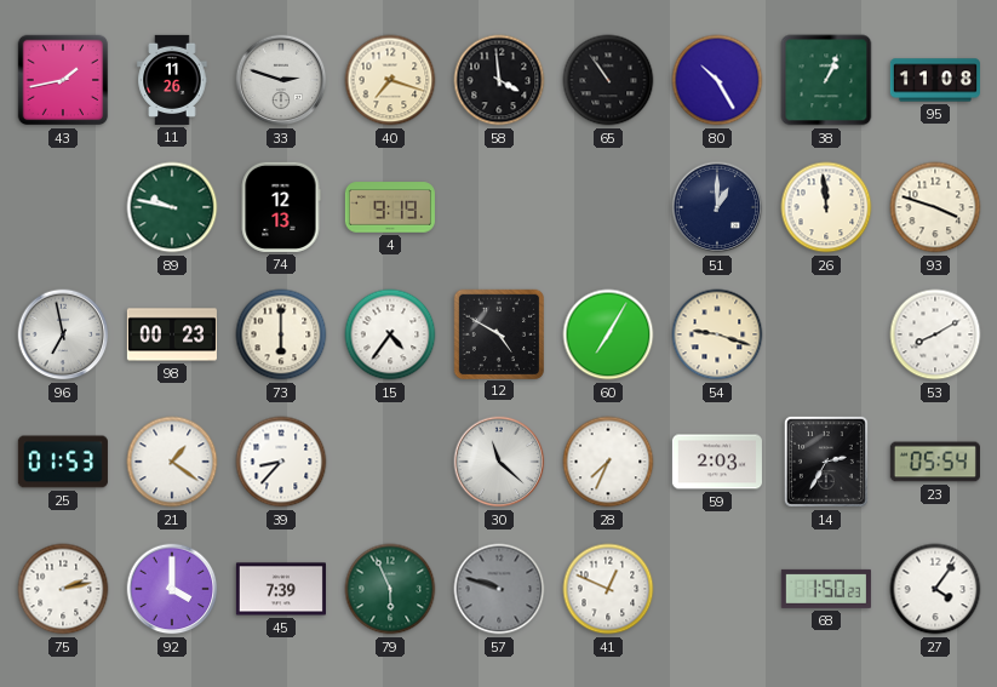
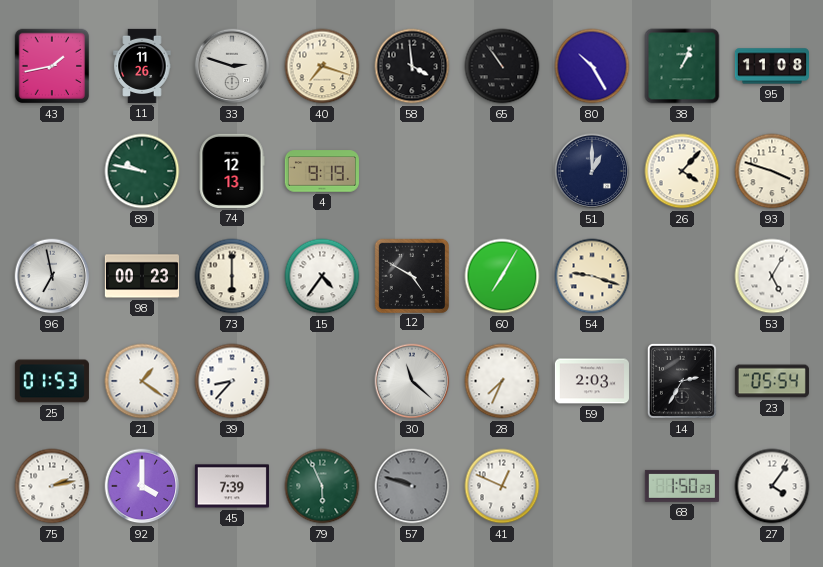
26: 11:59 -> 4:07 (682, 171)
53: 8:10 -> 5:05 (772, 276)
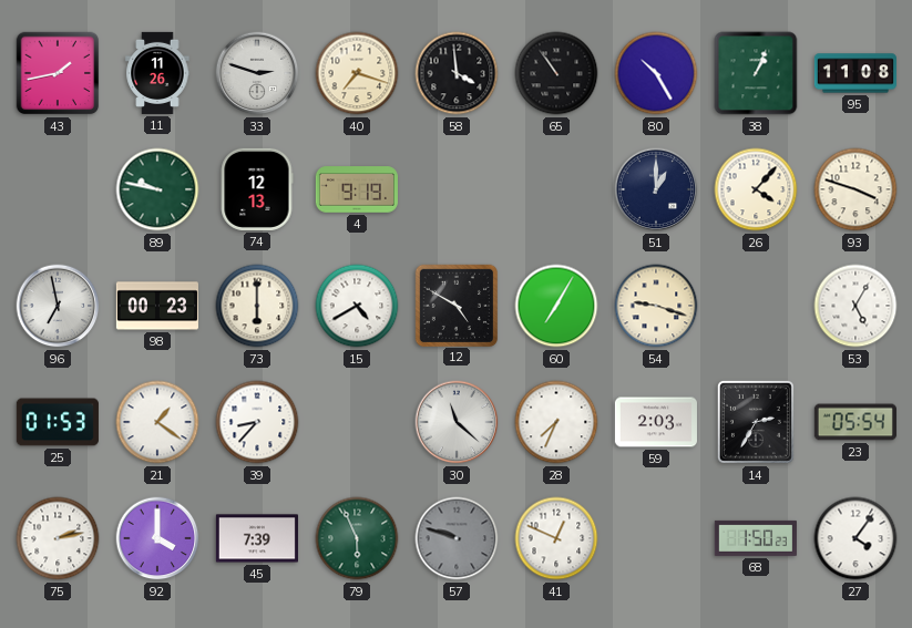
15: 4:36 -> 4:40 (357, 306)
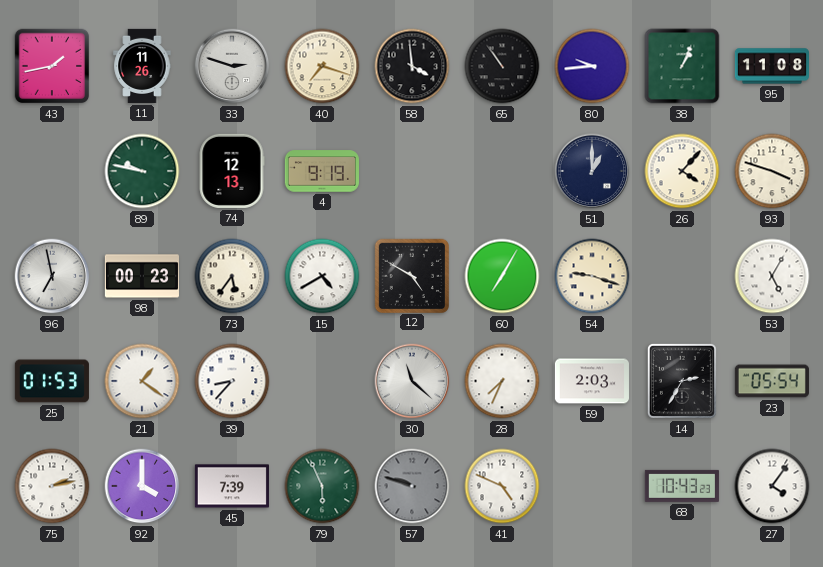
80: 10:25 -> 9:44 (592, 66)
73: 6:00 -> 5:36 (232, 276)
41: 12:49 -> 4:49 (502, 486)
68: 1:50 -> 10:43 (682, 486)
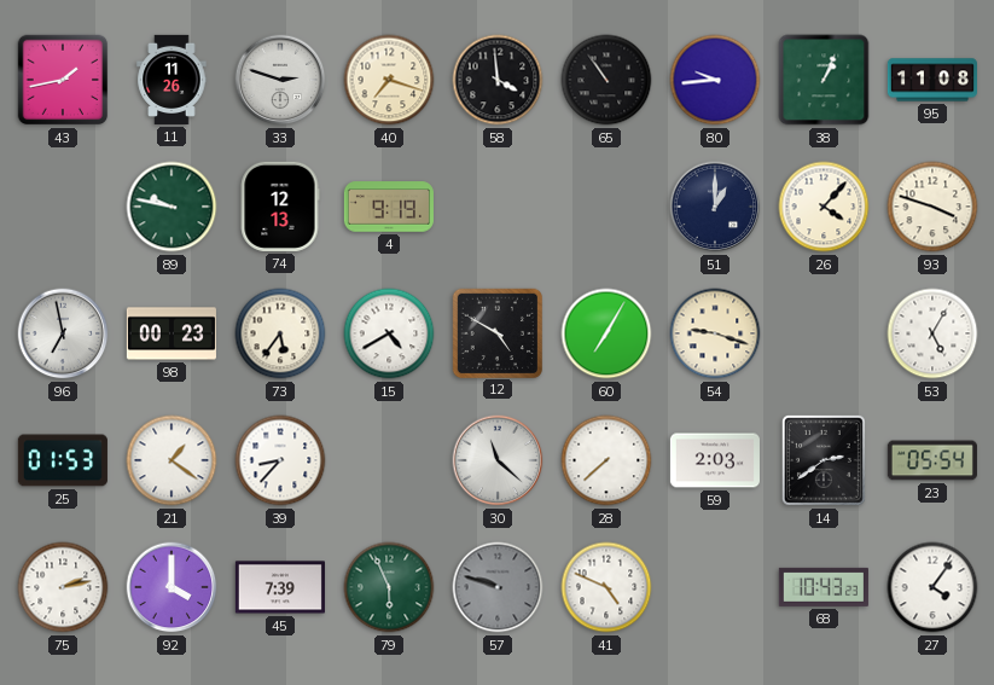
28: 7:34 -> 7:38 (606, 460)
14: 2:35 -> 2:39 (824, 460)
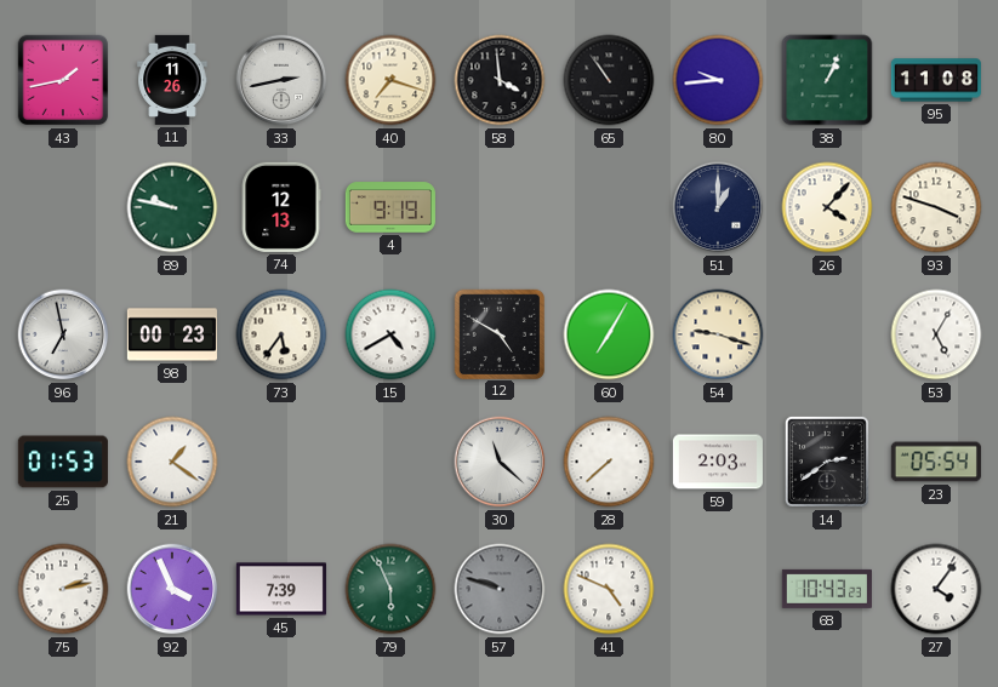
33: 2:48 -> 2:43 (281, 80)
39: 8:37 -> none (280, 460)
92: 4:00 -> 3:56 (172, 589)
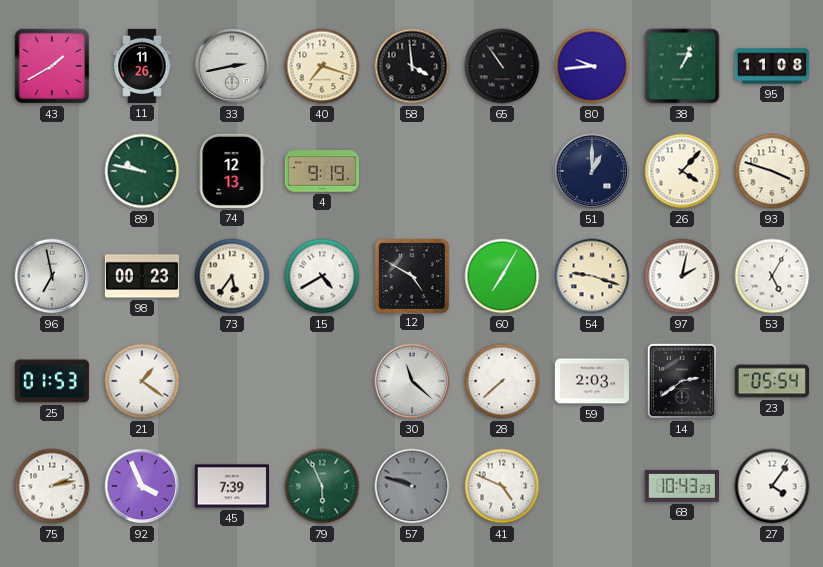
43: 1:43 -> 1:40 (52, 66)
97: none -> 2:02 (682, 276)
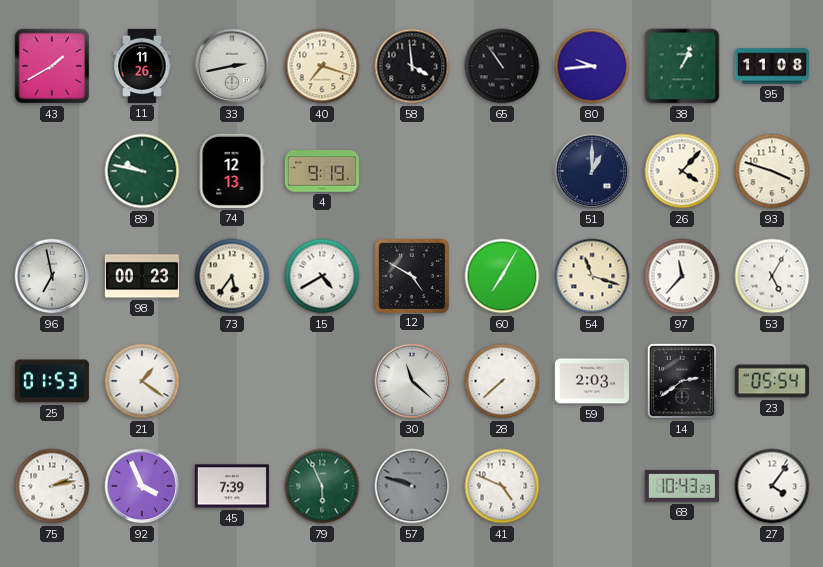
54: 9:18 -> 11:18 (592, 276)
97: 2:02 -> 11:37 (682, 276)
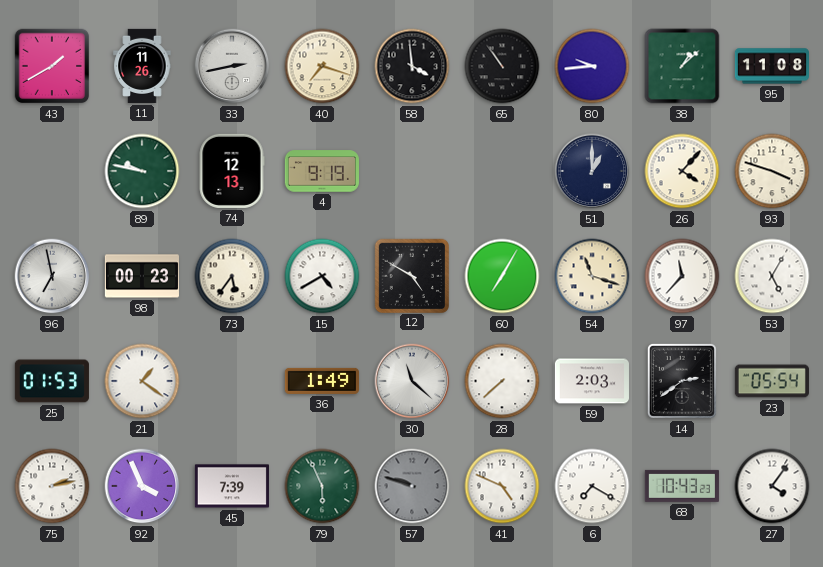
38: 1:04 -> 1:08 (682, 66)
36: none -> 1:49 (322, 381)
6: none -> 7:20 (592, 486)
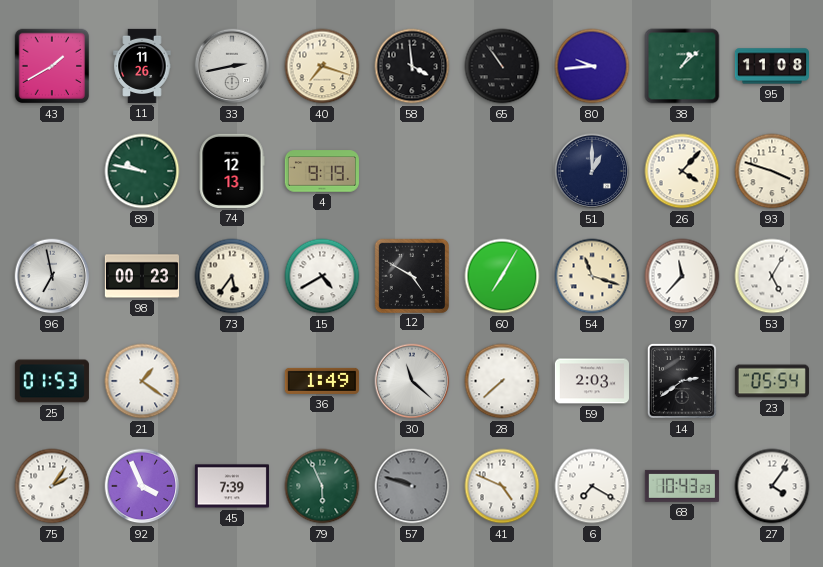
75: 2:13 -> 2:06 (52, 486)
